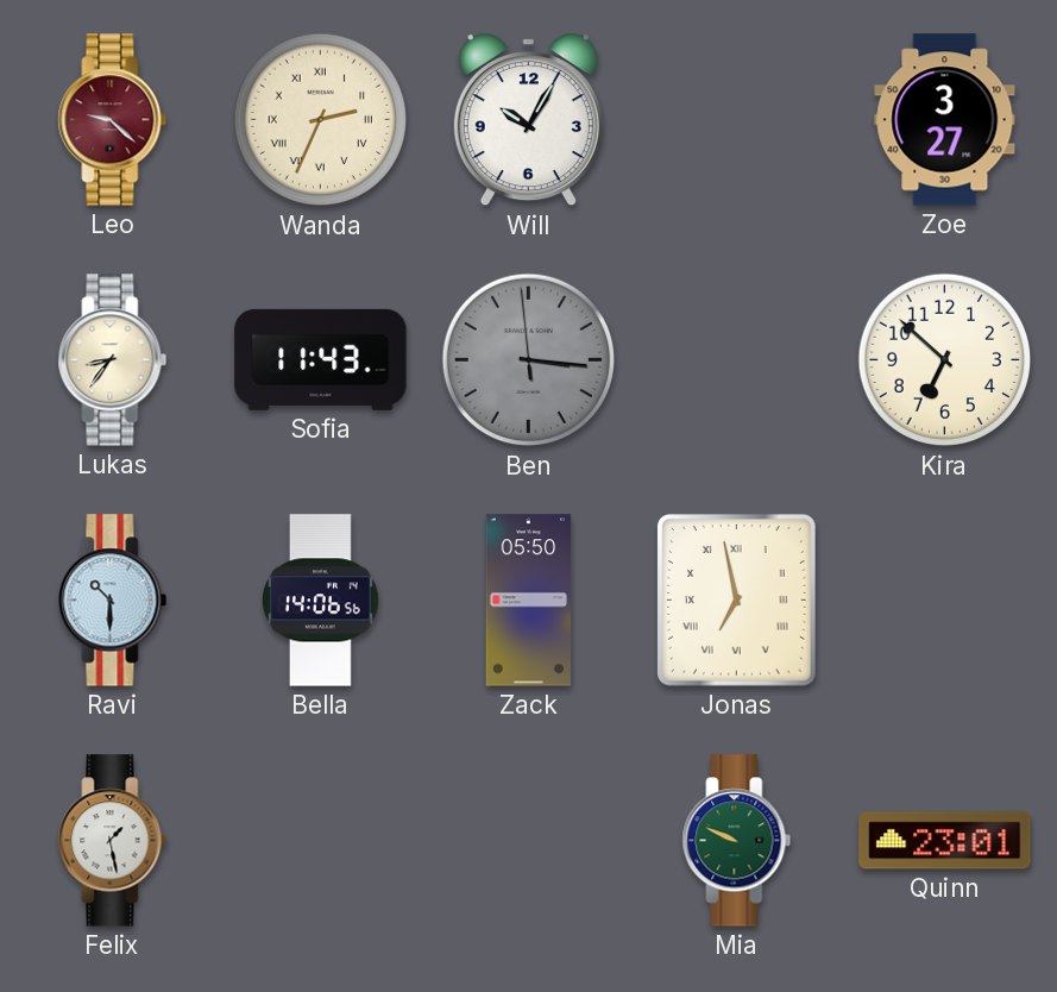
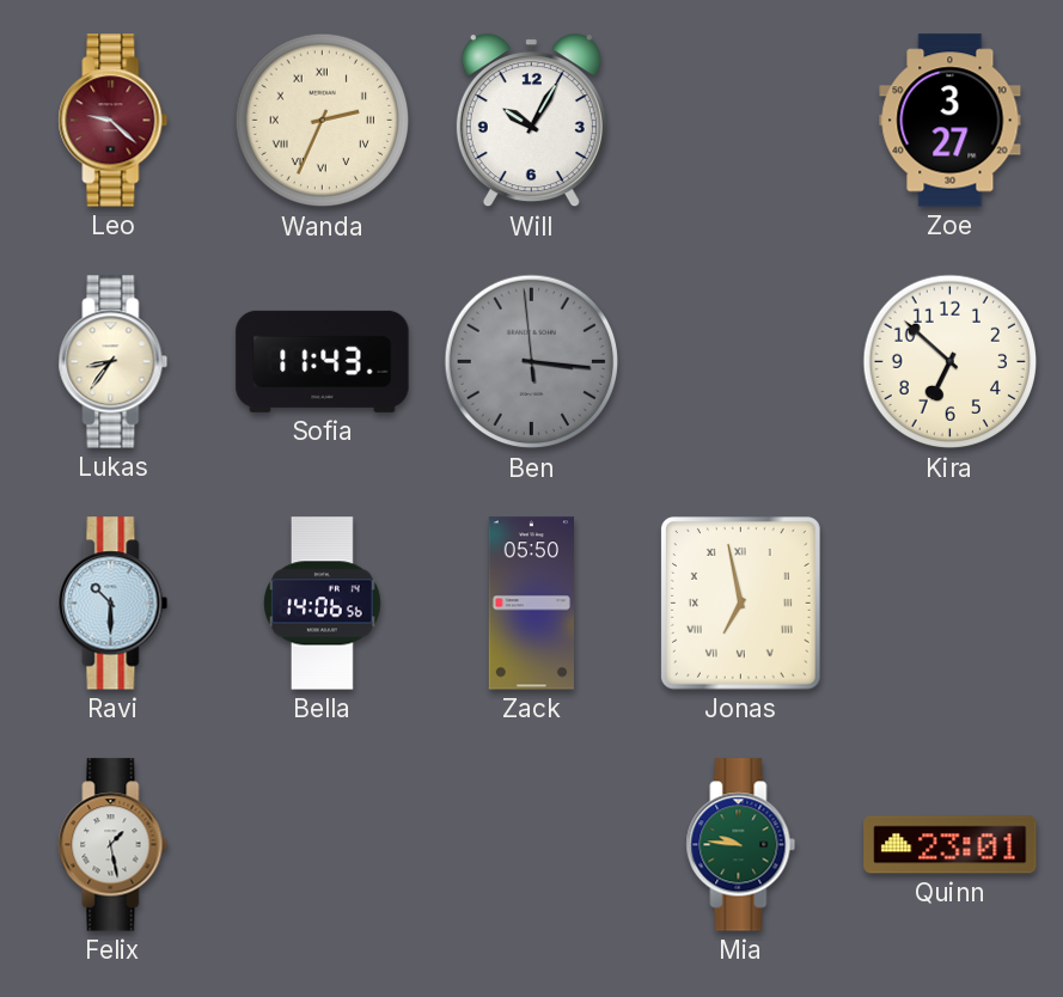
Mia: 9:49 -> 9:46 (741, 845)
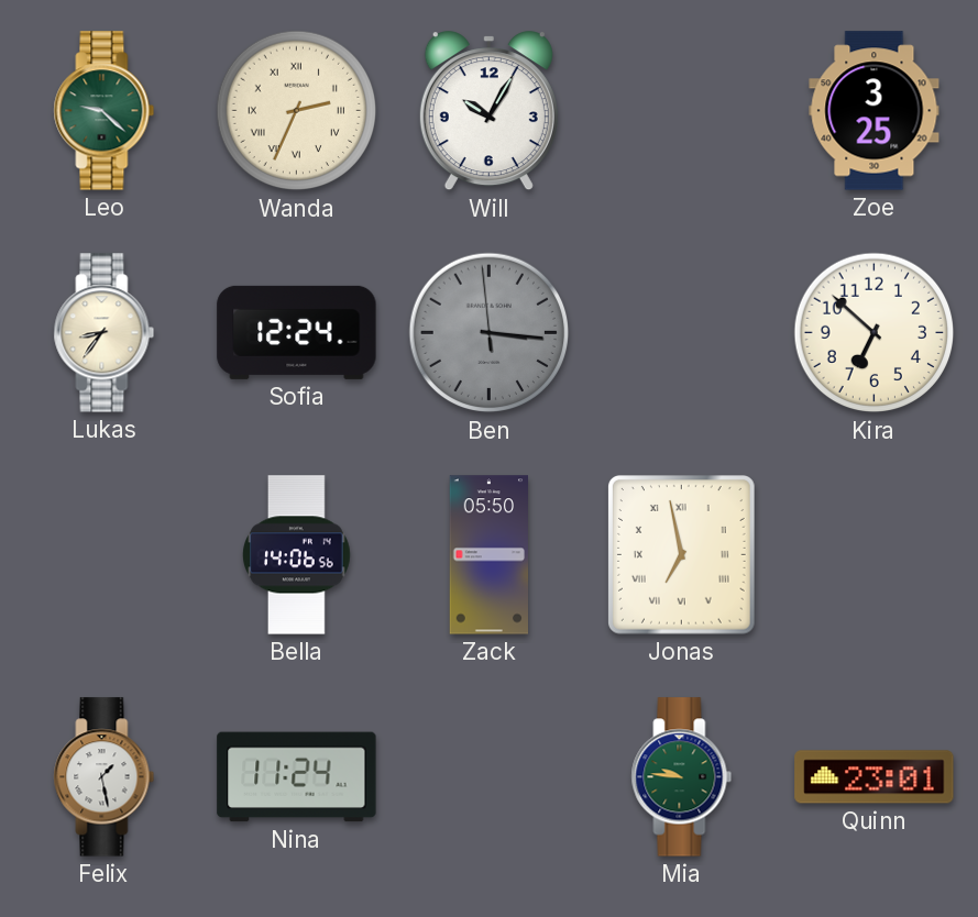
Leo dial: burgundy -> green (105, 111)
Zoe: 3:27 -> 3:25 (875, 111)
Sofia: 11:43 -> 12:24 (297, 332)
Ravi: 10:30 -> none (114, 604)
Nina: none -> 11:24 (297, 777)
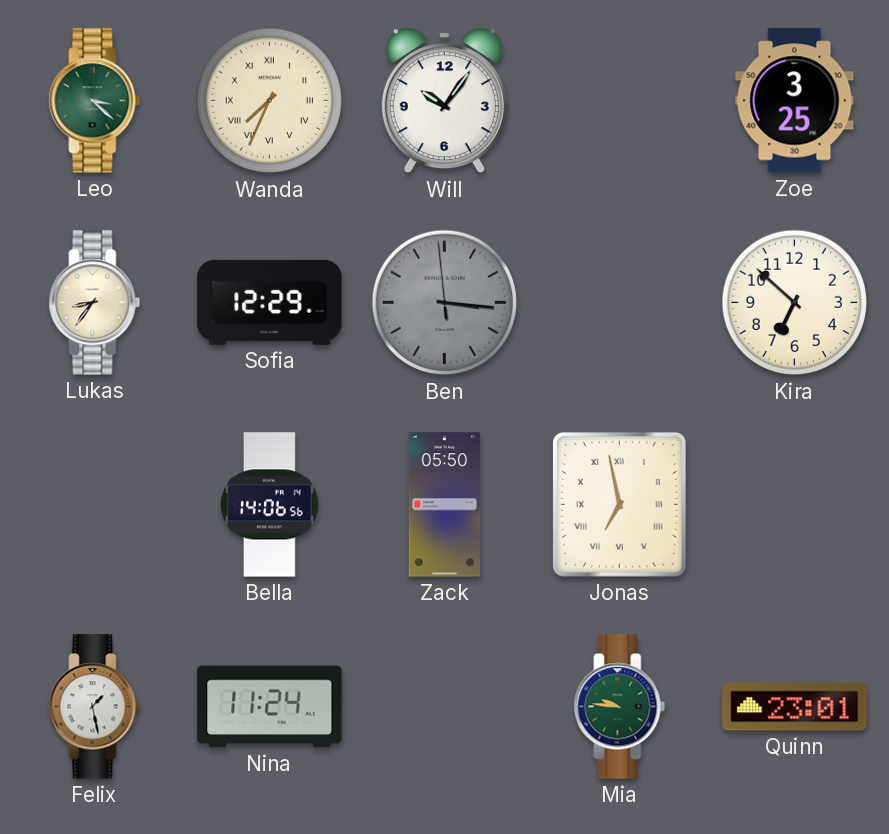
Leo: 9:22 -> 3:22 (95, 101)
Wanda: 2:34 -> 7:34 (270, 101)
Will: 10:05 -> 10:06 (444, 101)
Sofia: 12:24 -> 12:29 (270, 302)
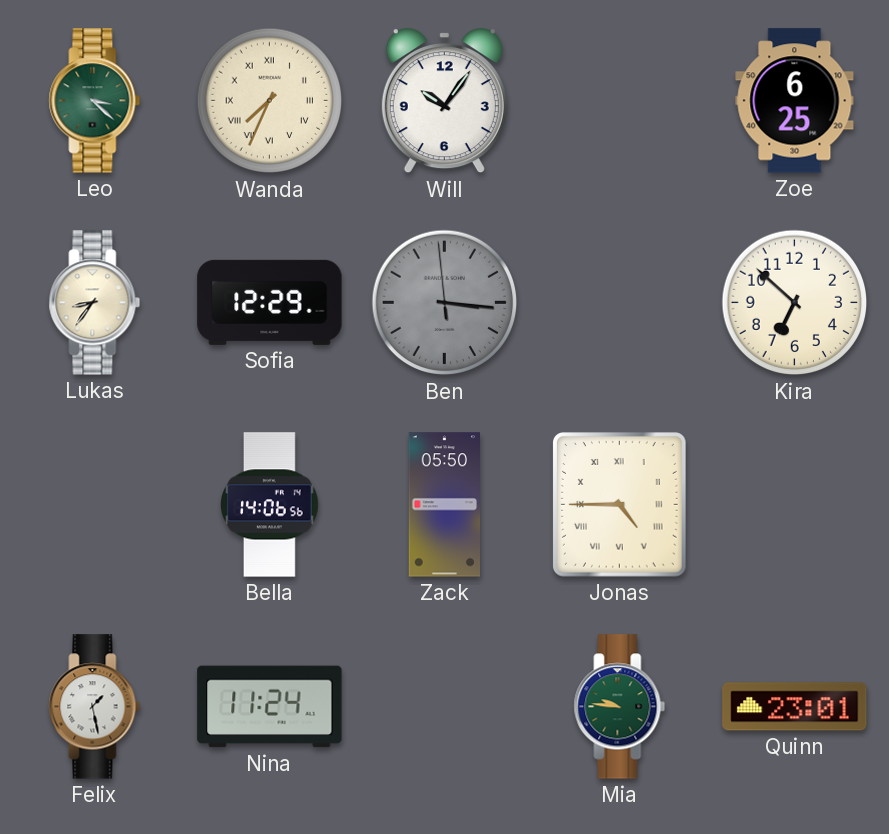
Zoe: 3:25 -> 6:25 (795, 101)
Jonas: 6:58 -> 4:45 (620, 505)
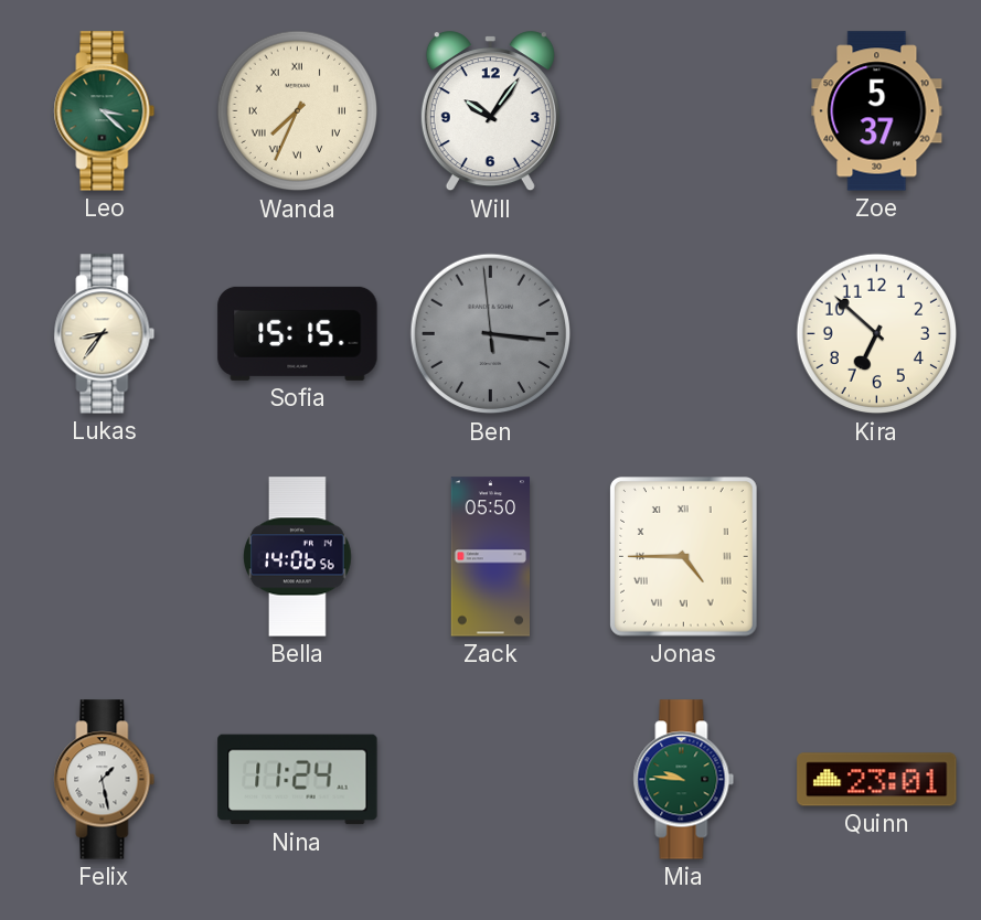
Zoe: 6:25 -> 5:37 (877, 111)
Sofia: 12:29 -> 15:15 (298, 333)
